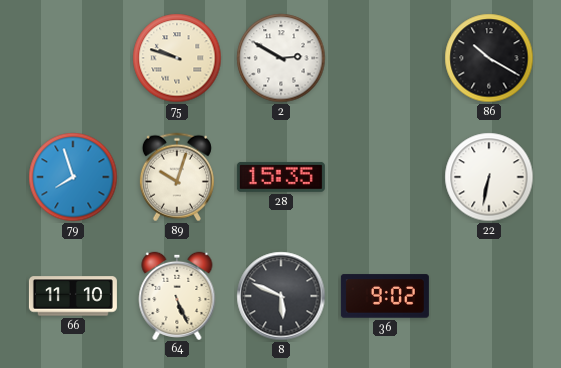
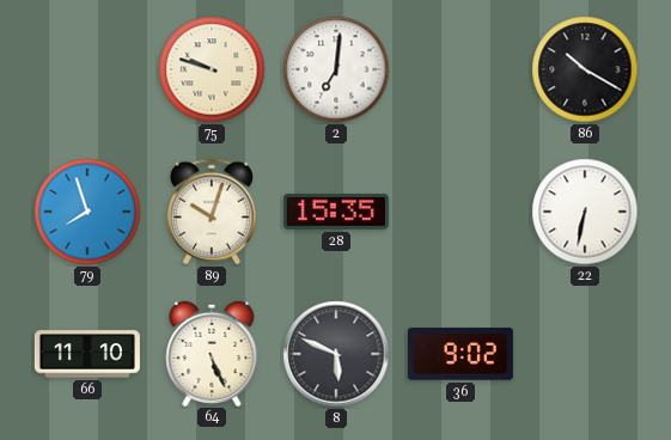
2: 2:50 -> 7:01 (336, 69)
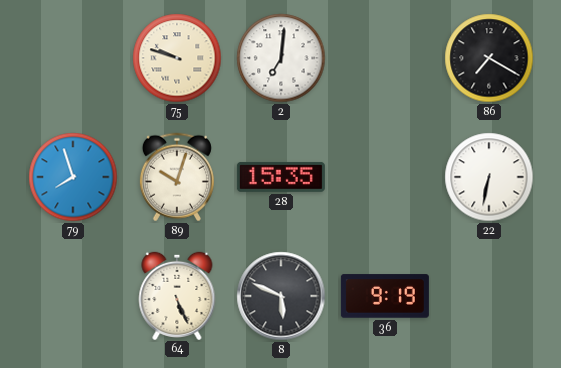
86: 10:20 -> 7:20 (489, 58)
66: 11:10 -> none (87, 354)
36: 9:02 -> 9:19 (385, 296)
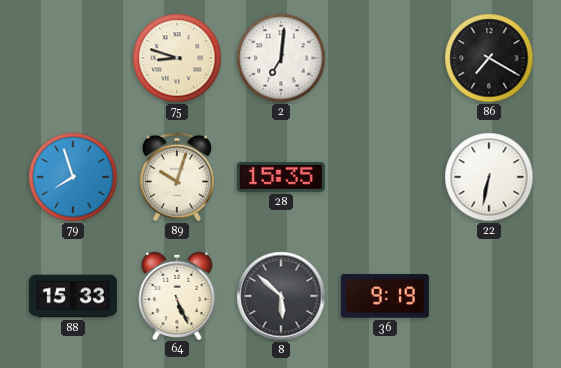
75: 9:48 -> 8:48 (177, 58)
88: none -> 15:33 (73, 296)
8: 5:49 -> 5:52 (281, 296)
